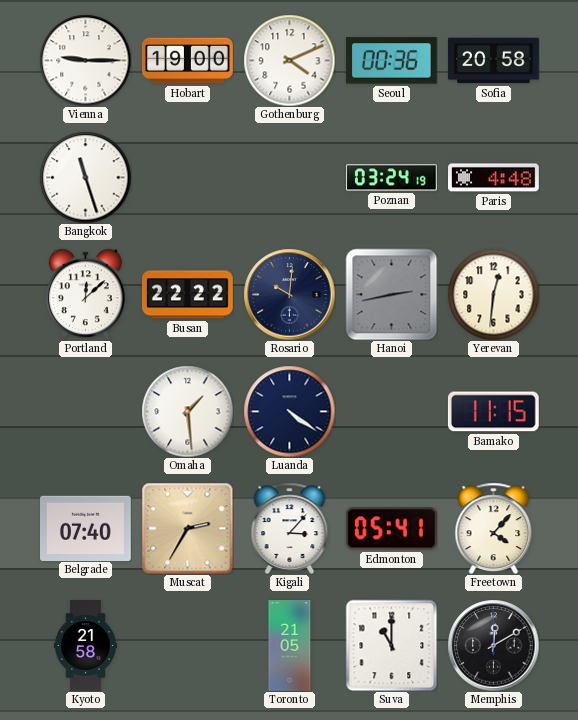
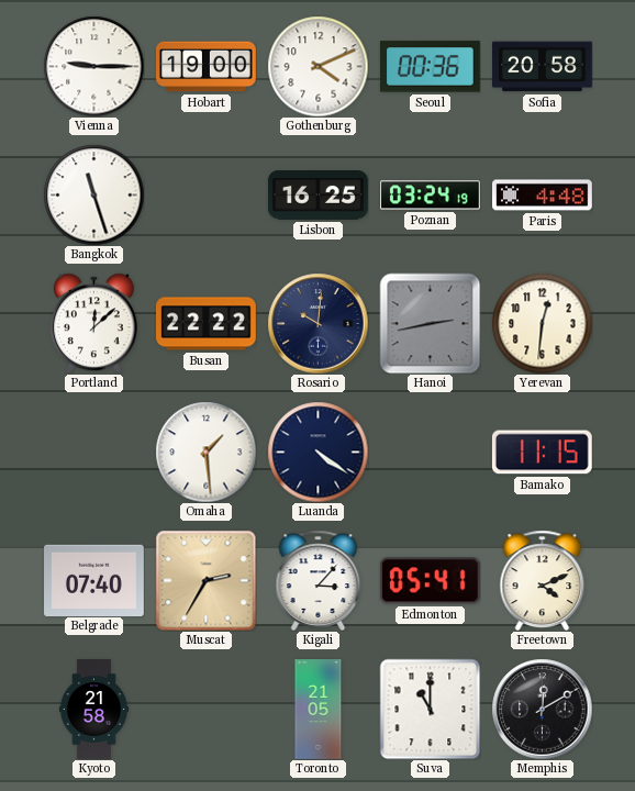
Lisbon: none -> 16:25 (319, 196)
Freetown: 4:07 -> 4:11 (543, 580)
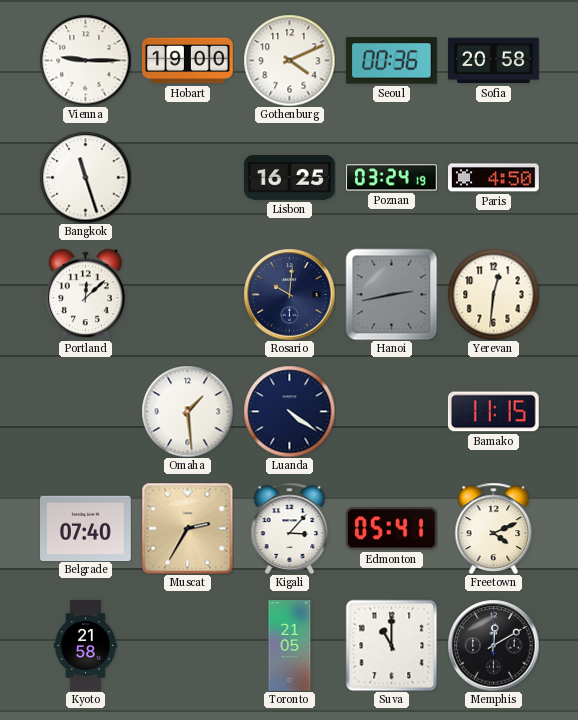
Paris: 4:48 -> 4:50 (494, 178)
Busan: 22:22 -> none (207, 324)
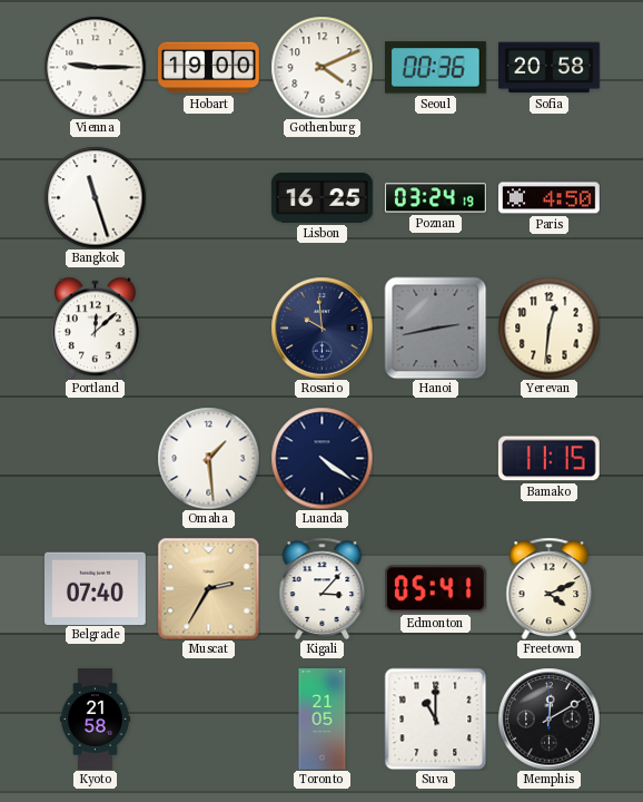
Rosario: 10:01 -> 9:59 (321, 327)
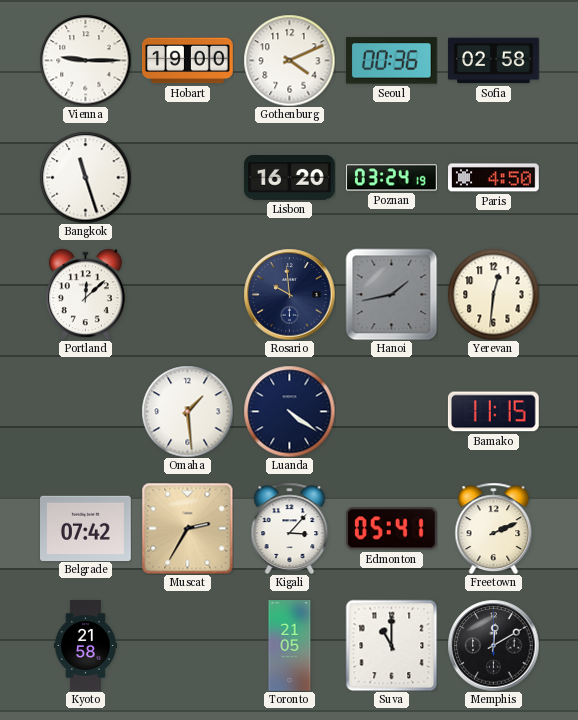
Sofia: 20:58 -> 02:58 (494, 61)
Lisbon: 16:25 -> 16:20 (290, 178)
Hanoi: 2:43 -> 1:43 (391, 294)
Belgrade: 07:40 -> 07:42 (86, 528)
Freetown: 4:11 -> 2:11 (494, 528)
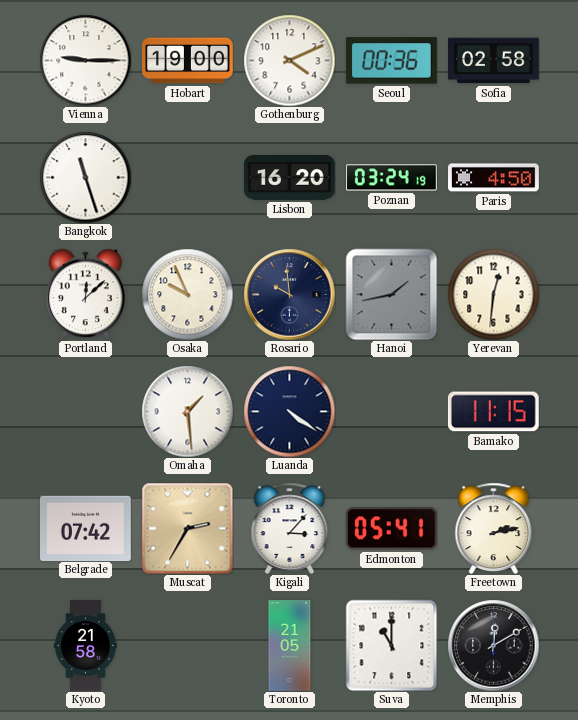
Osaka: none -> 9:56 (187, 294)
Freetown: 2:11 -> 2:13 (494, 528)
